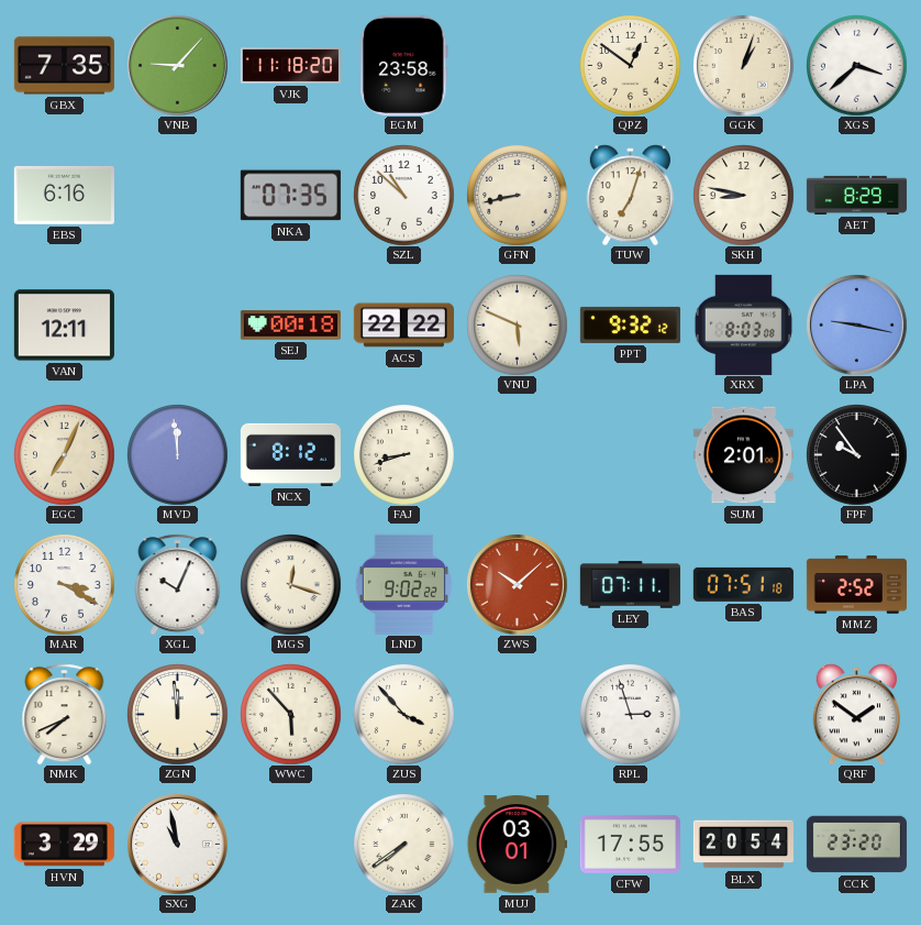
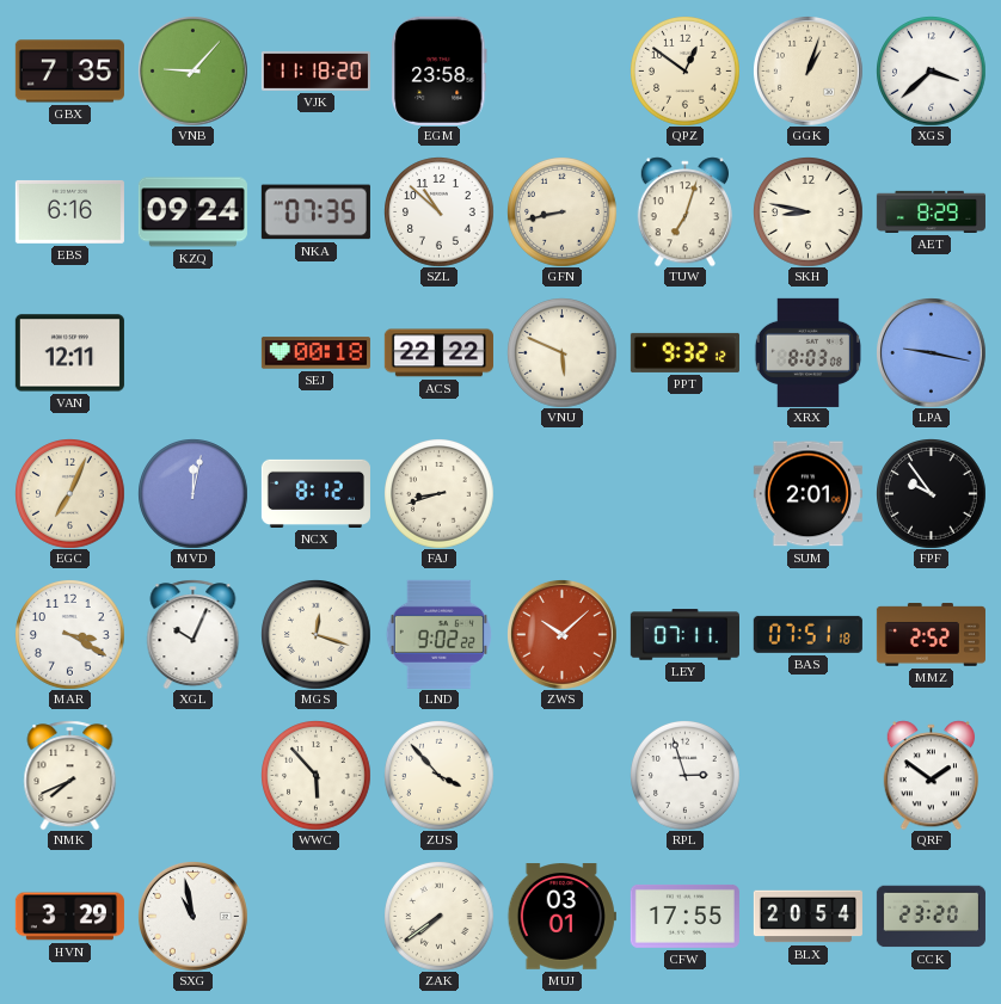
KZQ: none -> 09:24 (192, 212)
MVD: 11:59 -> 12:02 (194, 494)
ZGN: 11:59 -> none (178, 715)
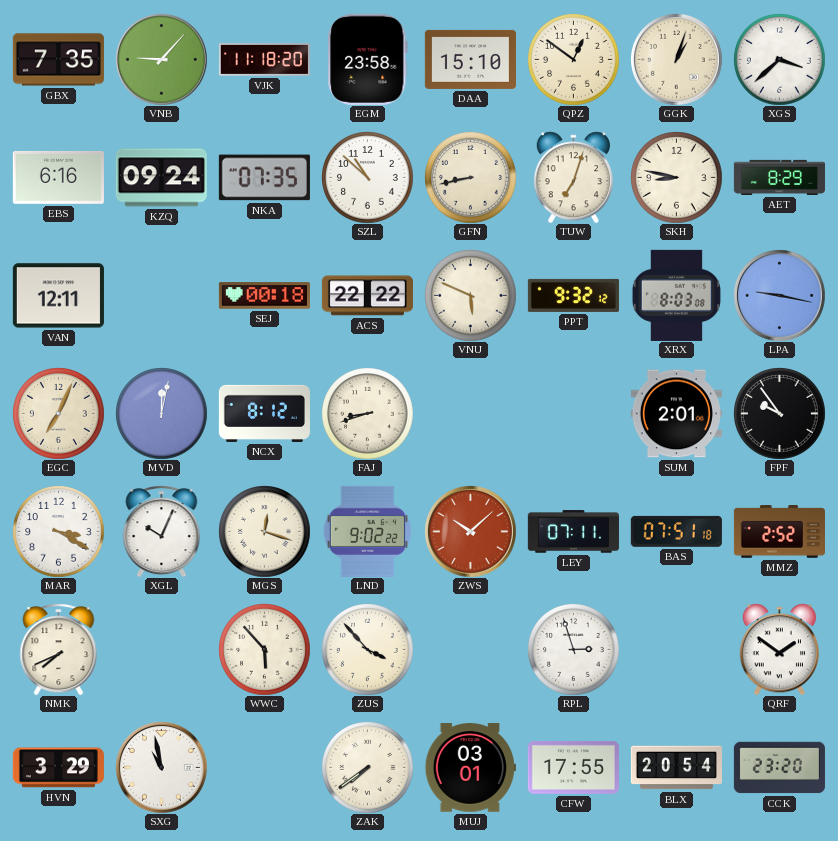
DAA: none -> 15:10 (470, 59)
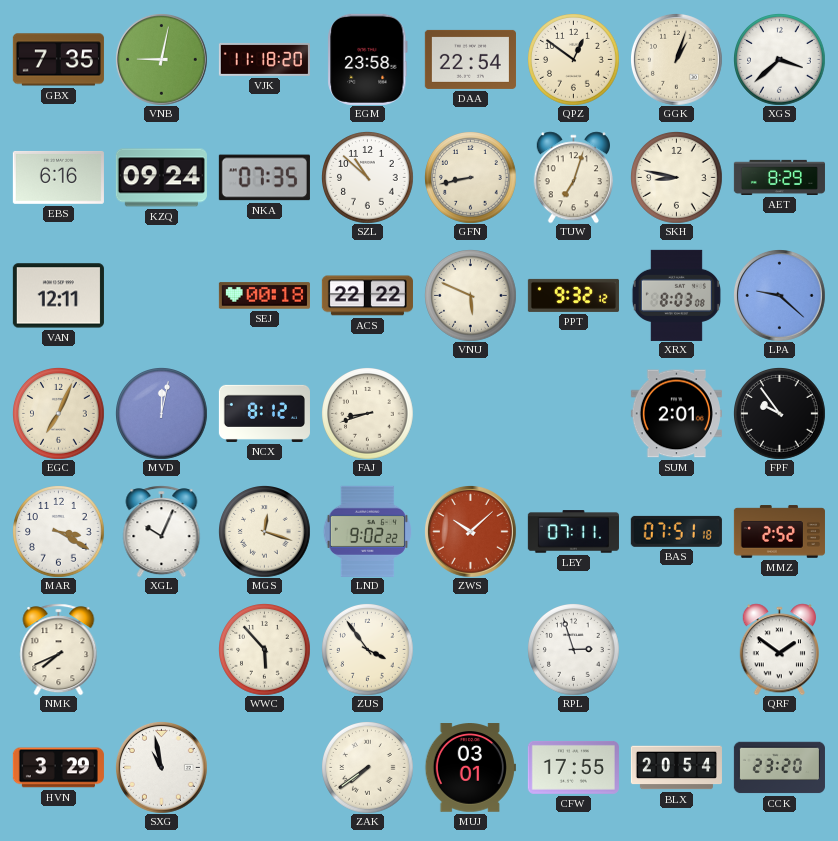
VNB: 9:07 -> 9:02 (162, 60)
DAA: 15:10 -> 22:54 (470, 59)
LPA: 9:17 -> 9:22 (780, 296)
ZUS: 3:53 -> 3:54 (368, 650)
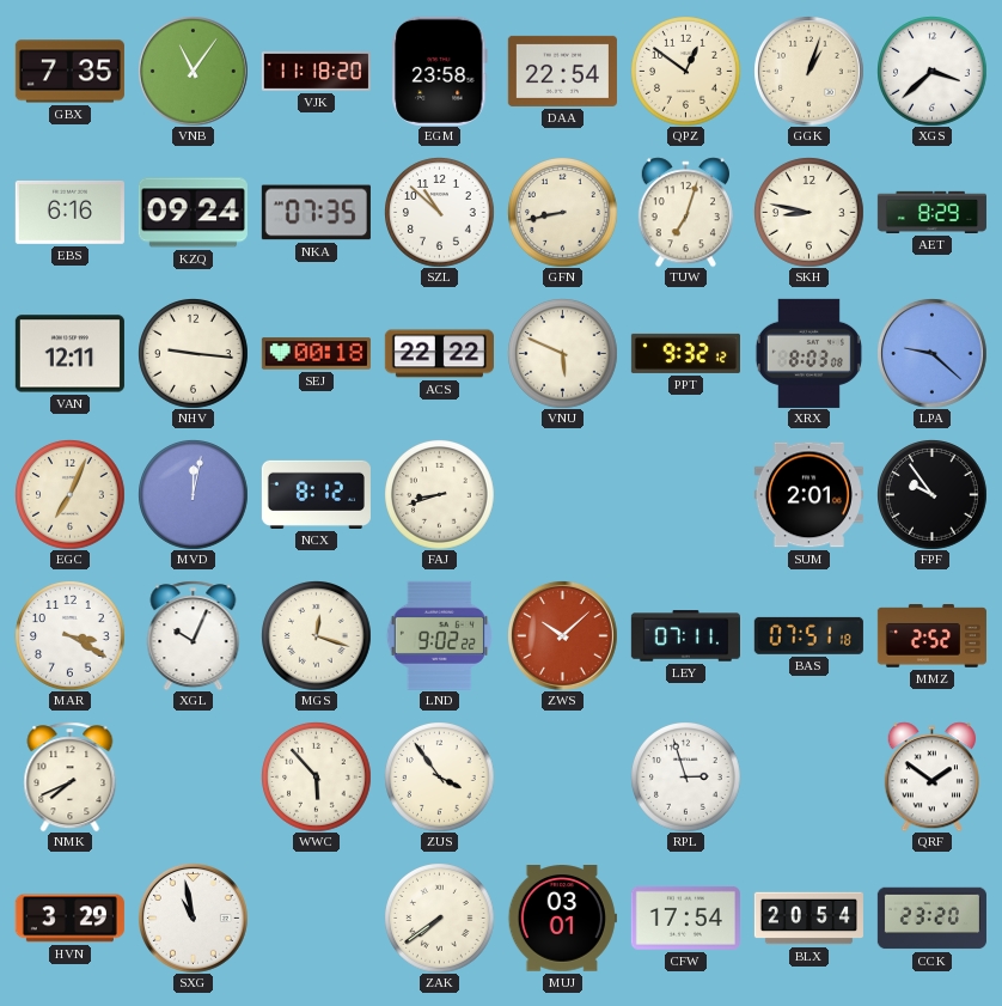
VNB: 9:02 -> 11:06 (194, 72)
NHV: none -> 9:16 (194, 354)
CFW: 17:55 -> 17:54 (685, 917)
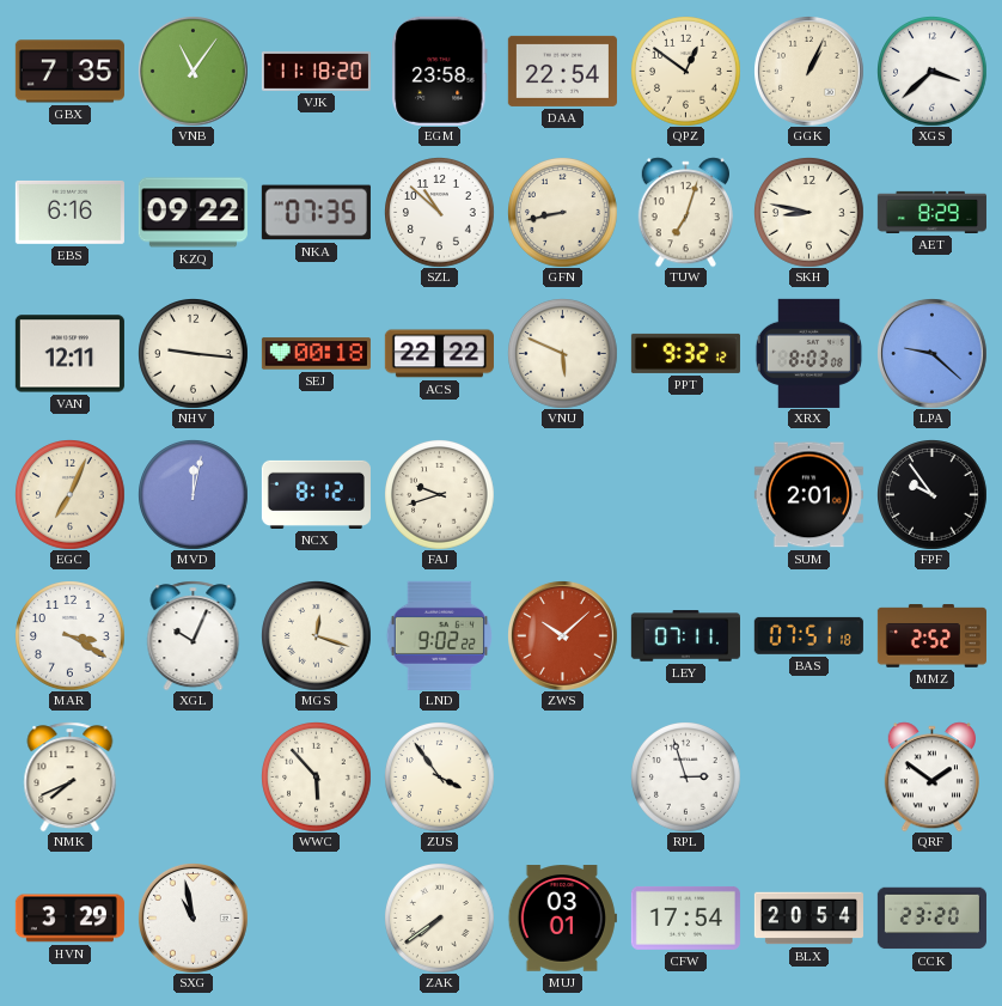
GGK: 1:03 -> 1:04 (809, 72)
KZQ: 09:24 -> 09:22 (193, 213)
FAJ: 8:42 -> 9:42 (440, 495)
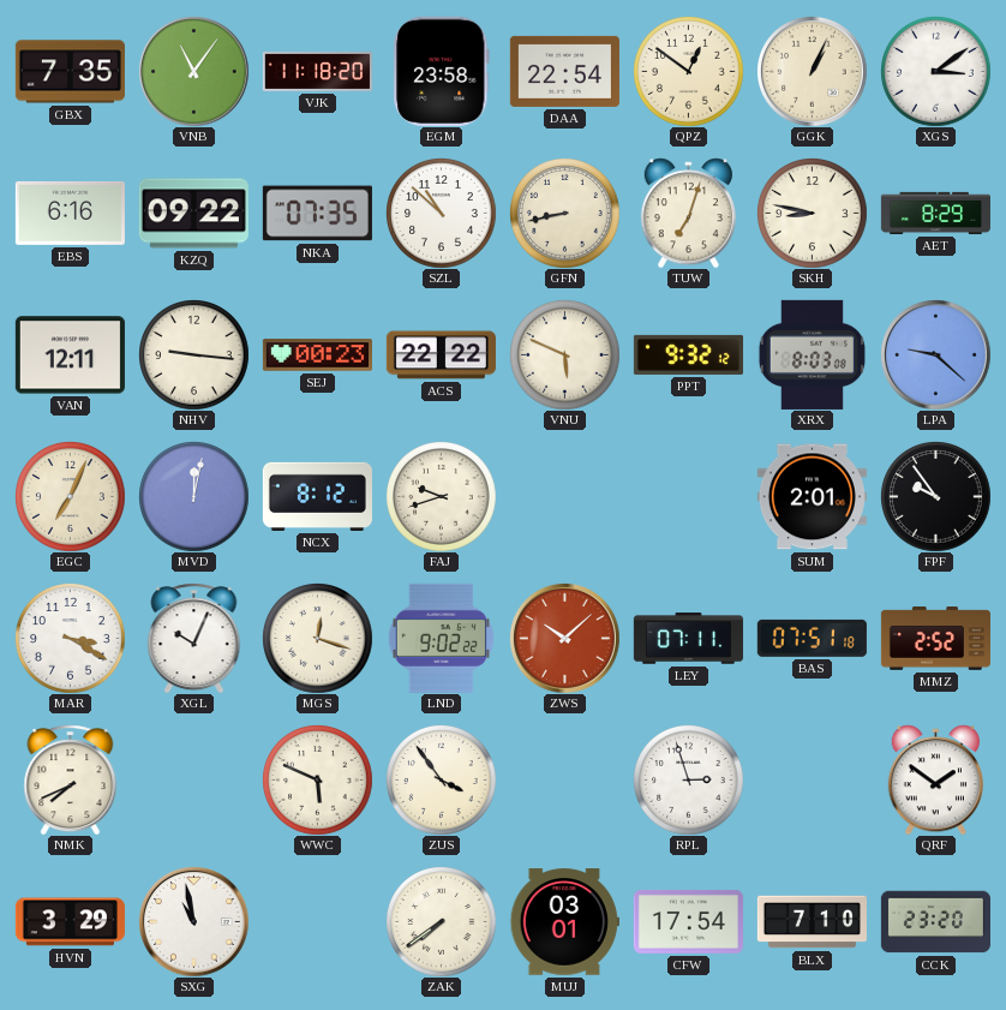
XGS: 3:38 -> 3:09 (936, 72)
SEJ: 00:18 -> 00:23 (317, 355)
WWC: 5:53 -> 5:49 (318, 781)
BLX: 20:54 -> 7:10 (812, 922)
